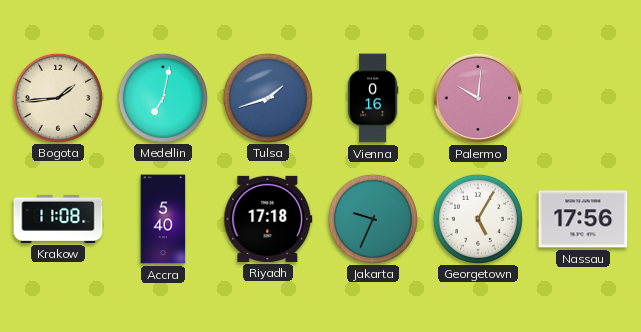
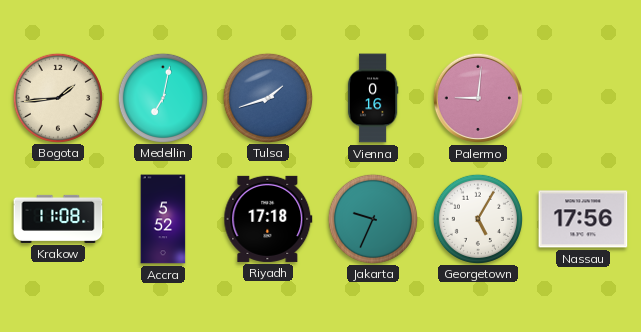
Palermo: 10:01 -> 9:01 (478, 98)
Accra: 5:40 -> 5:52 (163, 219)
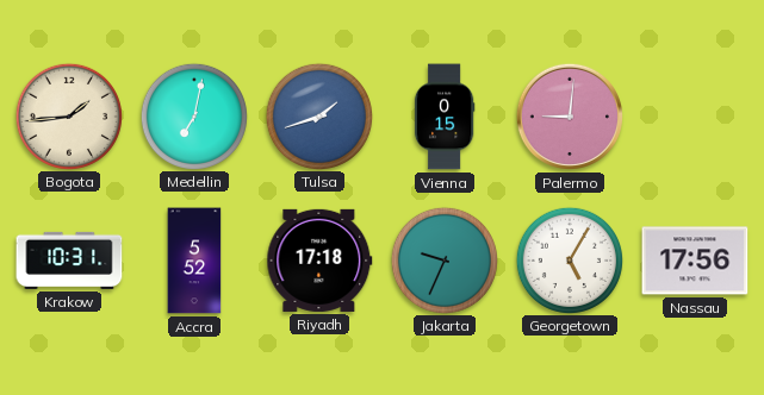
Vienna: 0:16 -> 0:15 (445, 117)
Krakow: 11:08 -> 10:31 (69, 261)
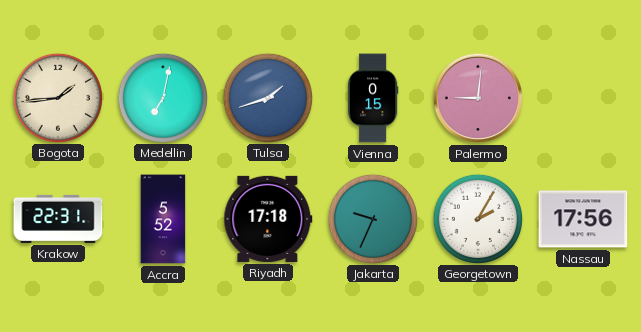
Krakow: 10:31 -> 22:31 (58, 219)
Georgetown: 5:05 -> 2:05 (477, 218)
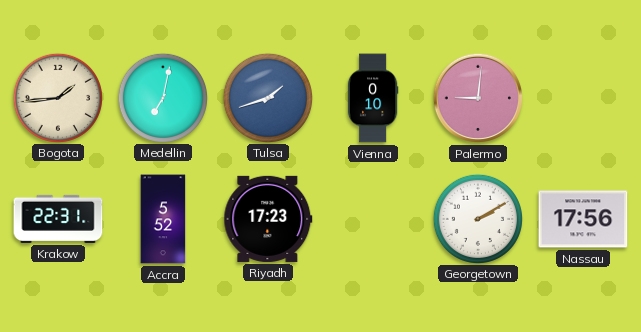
Vienna: 0:15 -> 0:10 (373, 98)
Riyadh: 17:18 -> 17:23 (268, 219)
Jakarta: 9:34 -> none (372, 218)
Georgetown: 2:05 -> 2:10 (477, 218)
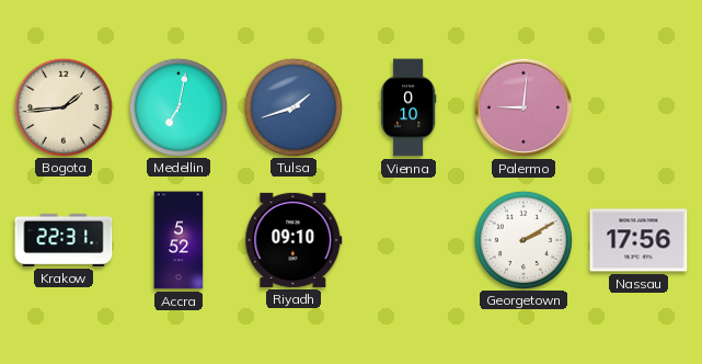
Riyadh: 17:23 -> 09:10 (294, 240)
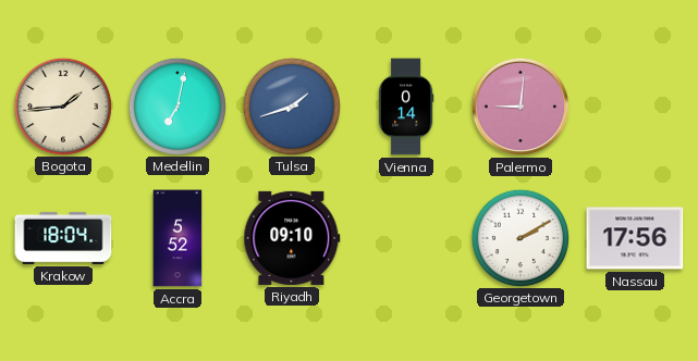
Vienna: 0:10 -> 0:14 (406, 107)
Krakow: 22:31 -> 18:04 (63, 238)
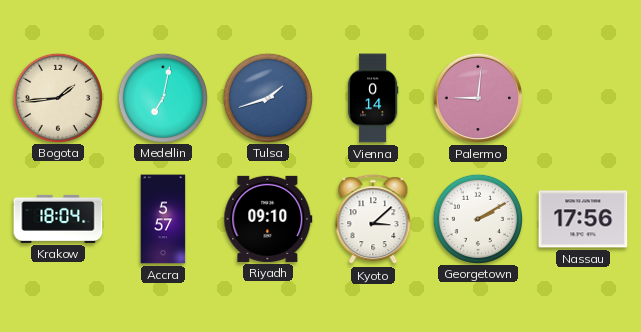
Accra: 5:52 -> 5:57 (163, 219)
Kyoto: none -> 3:08 (373, 220)
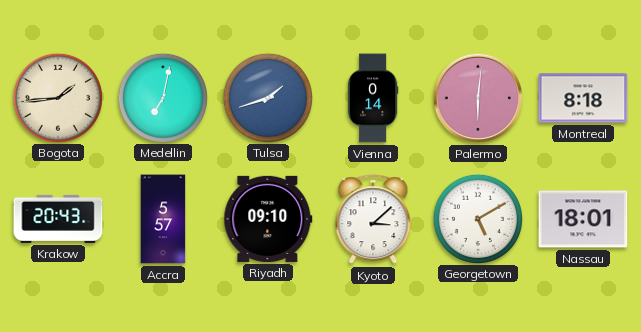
Palermo: 9:01 -> 6:01 (478, 98)
Montreal: none -> 8:18 (583, 98)
Krakow: 18:04 -> 20:43 (58, 219)
Georgetown: 2:10 -> 5:10 (477, 218)
Nassau: 17:56 -> 18:01 (583, 219)
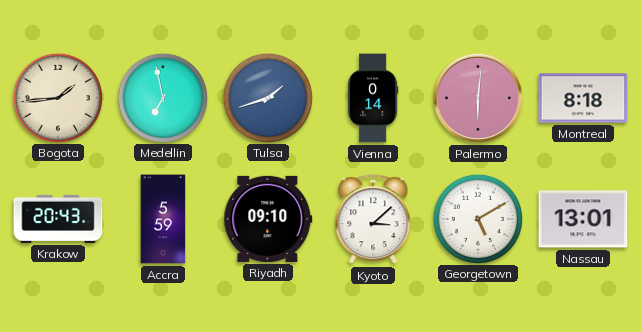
Medellin: 7:02 -> 6:58 (162, 97)
Accra: 5:57 -> 5:59 (163, 219)
Nassau: 18:01 -> 13:01 (583, 219)
